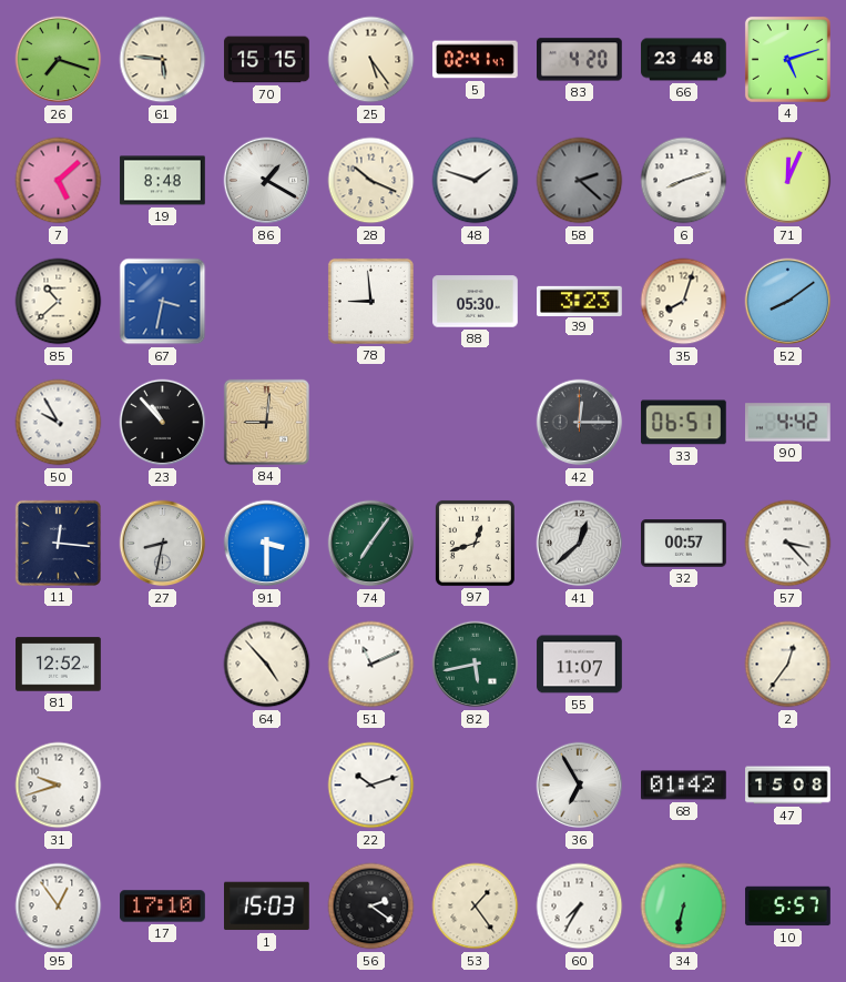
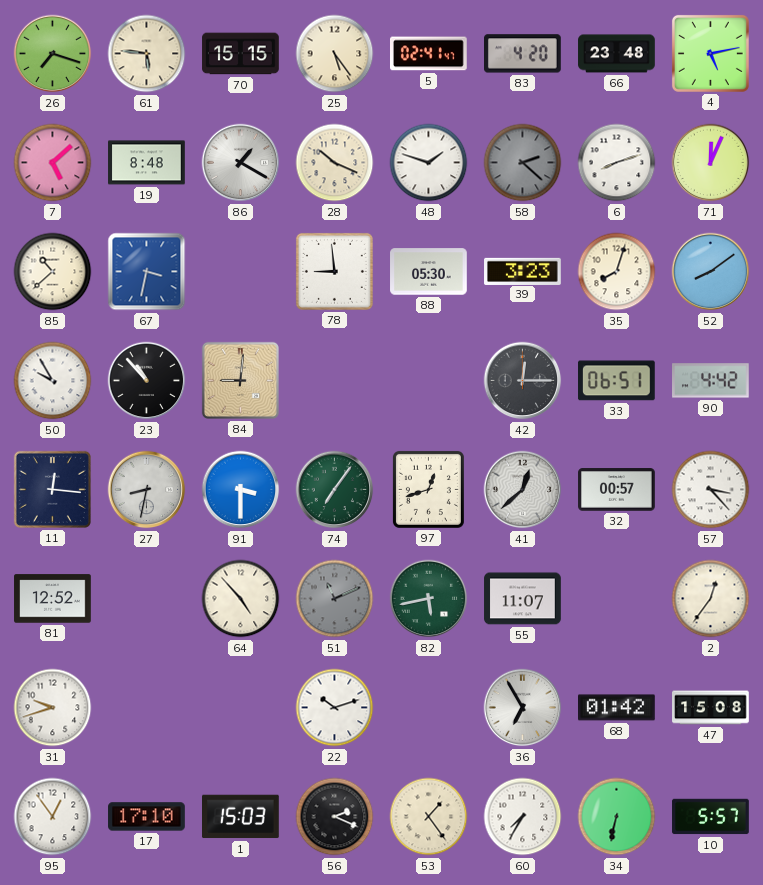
4: 5:12 -> 5:13 (710, 53)
51 dial: white -> grey (335, 599)
56: 2:21 -> 2:19 (335, 817)
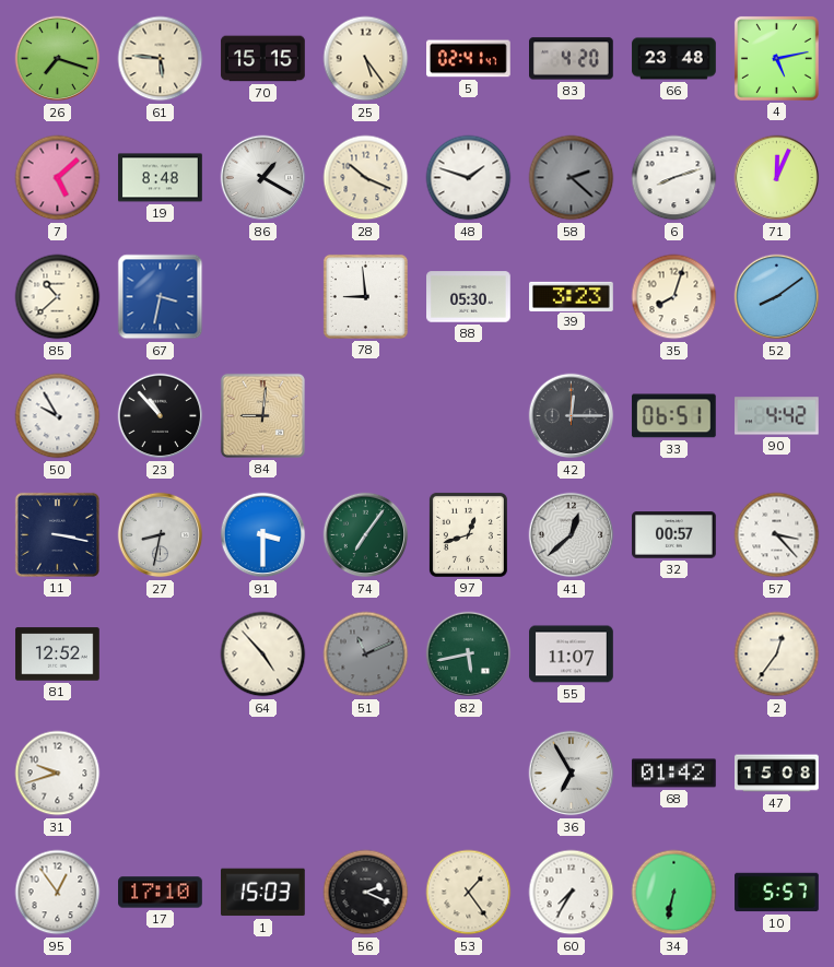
11: 12:16 -> 3:17 (57, 534)
22: 10:12 -> none (335, 708)
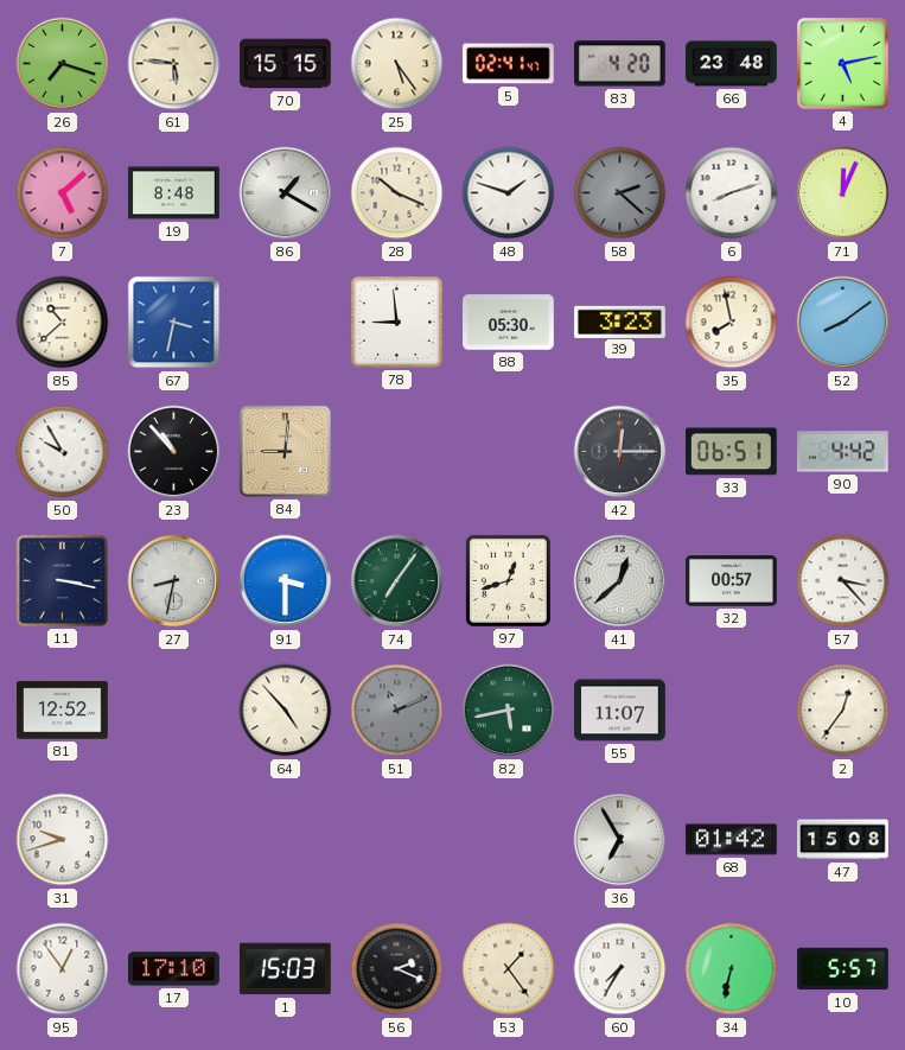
35: 8:03 -> 7:58 (732, 323)
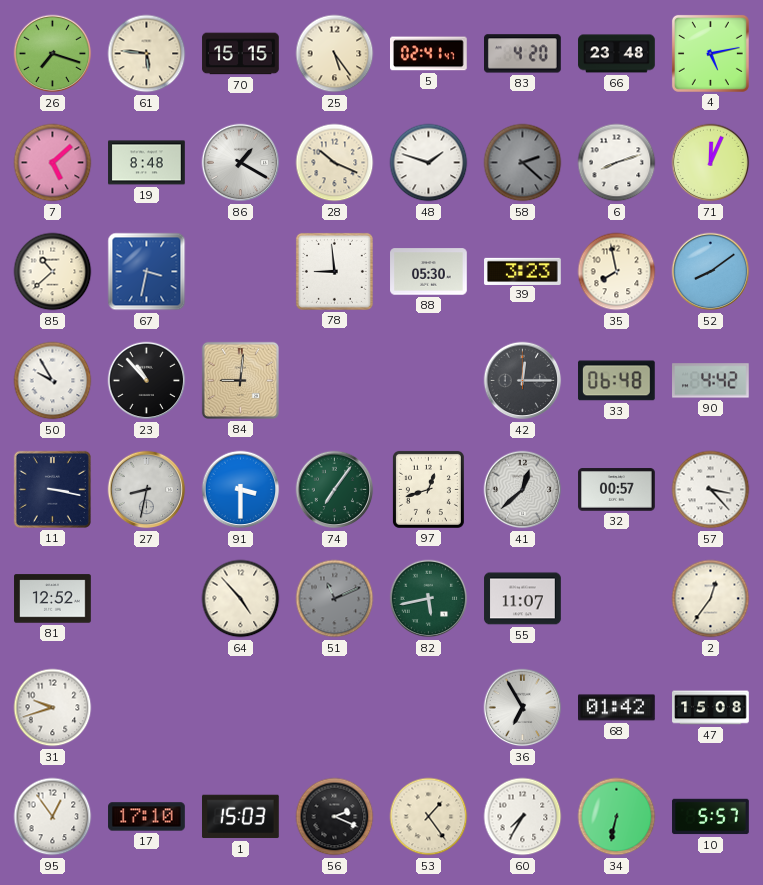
33: 06:51 -> 06:48 (617, 381)
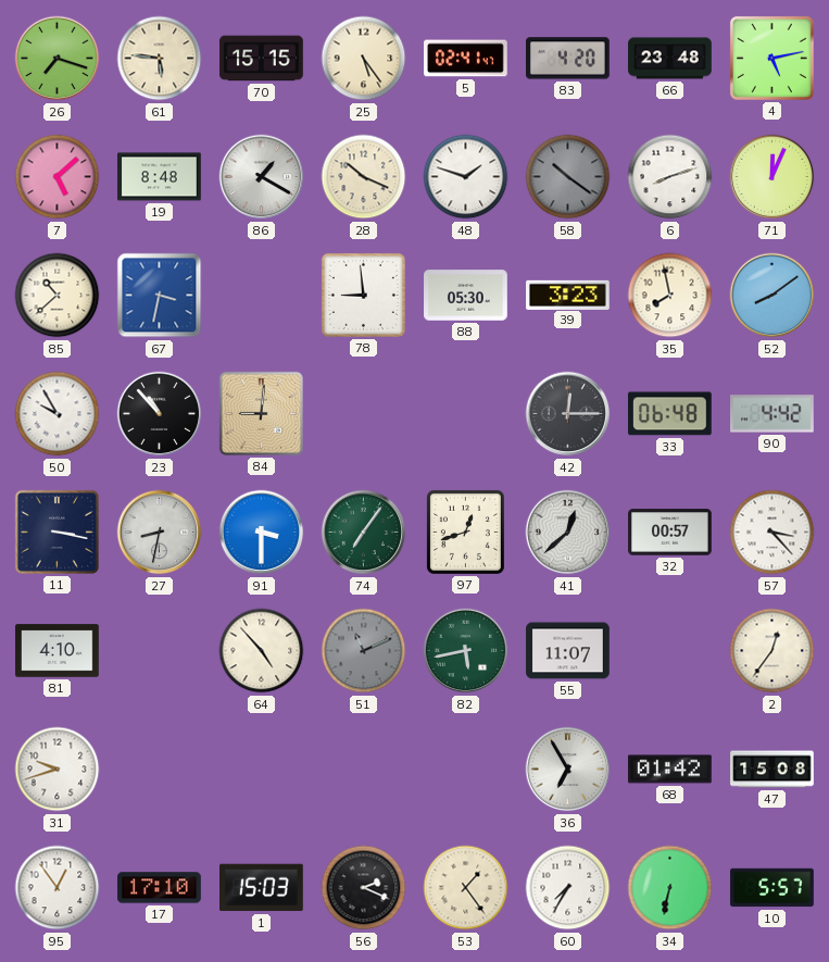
58: 2:22 -> 10:21 (568, 177)
81: 12:52 -> 4:10 (58, 651)
